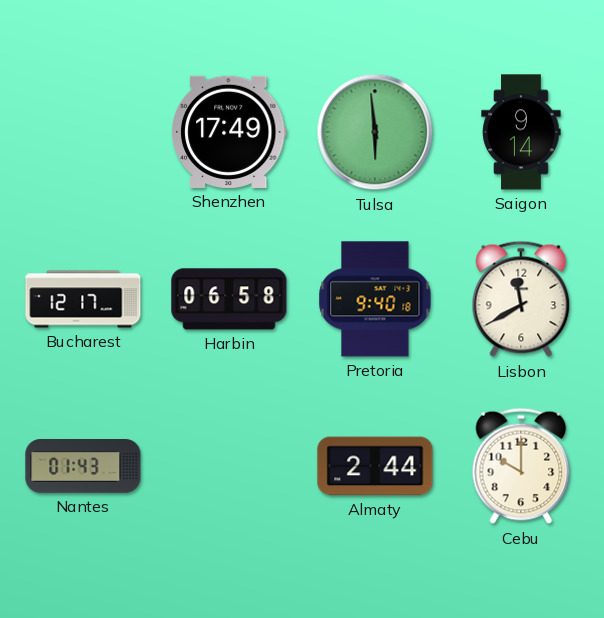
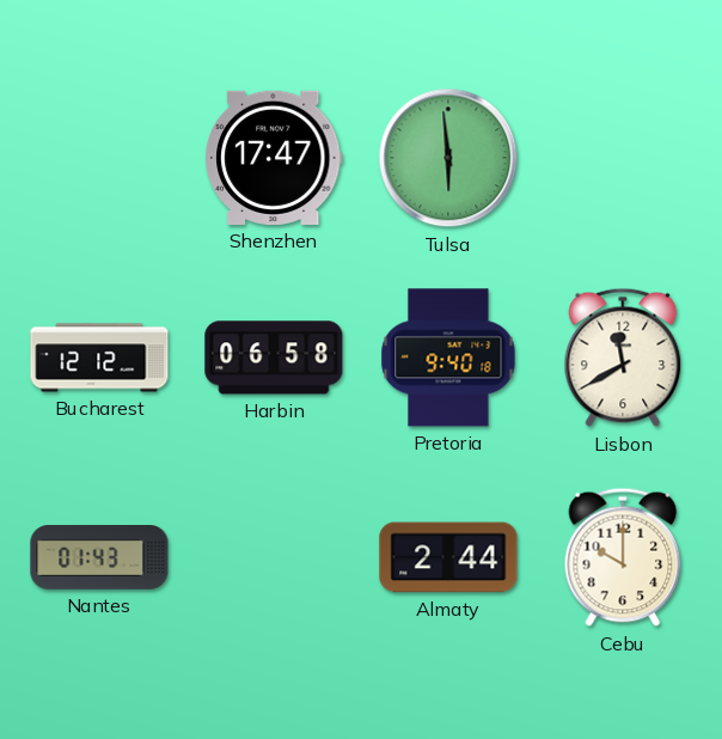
Shenzhen: 17:49 -> 17:47 (275, 158)
Saigon: 9:14 -> none (521, 132)
Bucharest: 12:17 -> 12:12 (99, 358)
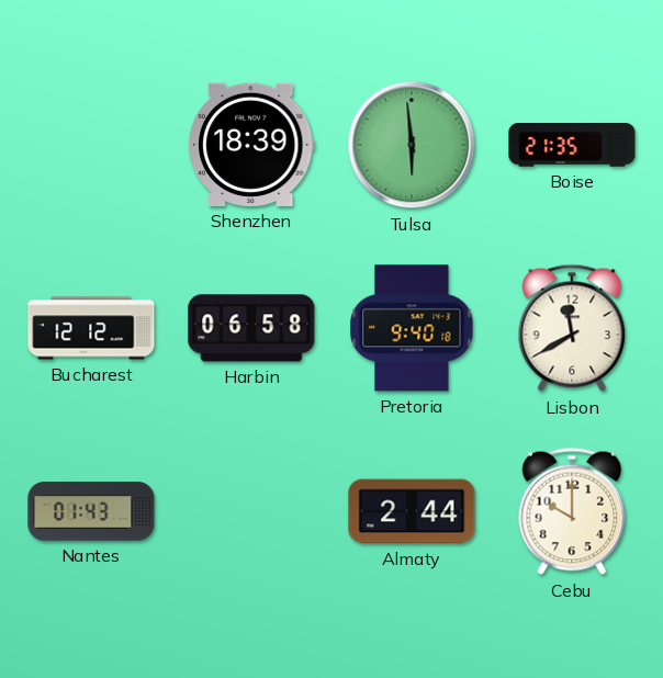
Shenzhen: 17:47 -> 18:39 (252, 145)
Boise: none -> 21:35 (572, 145)
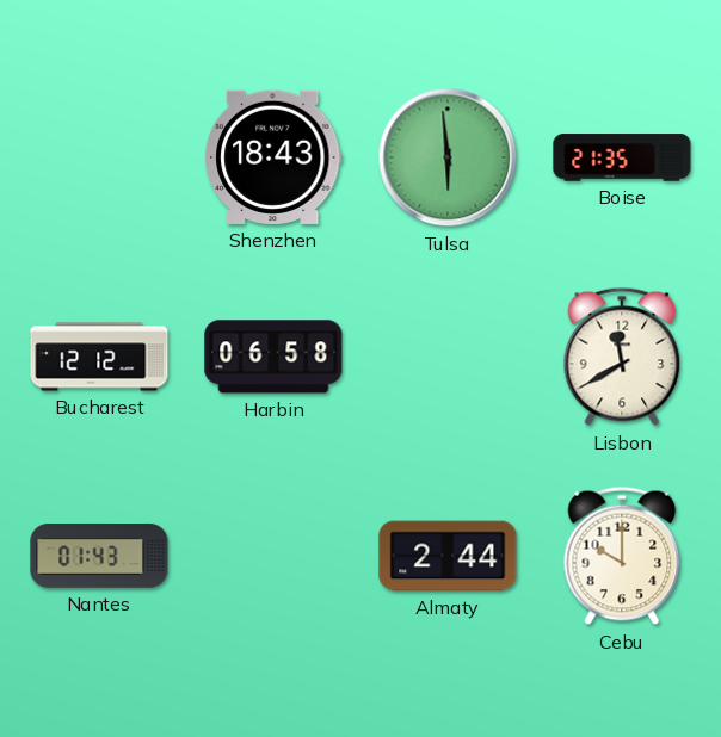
Shenzhen: 18:39 -> 18:43 (275, 157)
Pretoria: 9:40 -> none (412, 328)
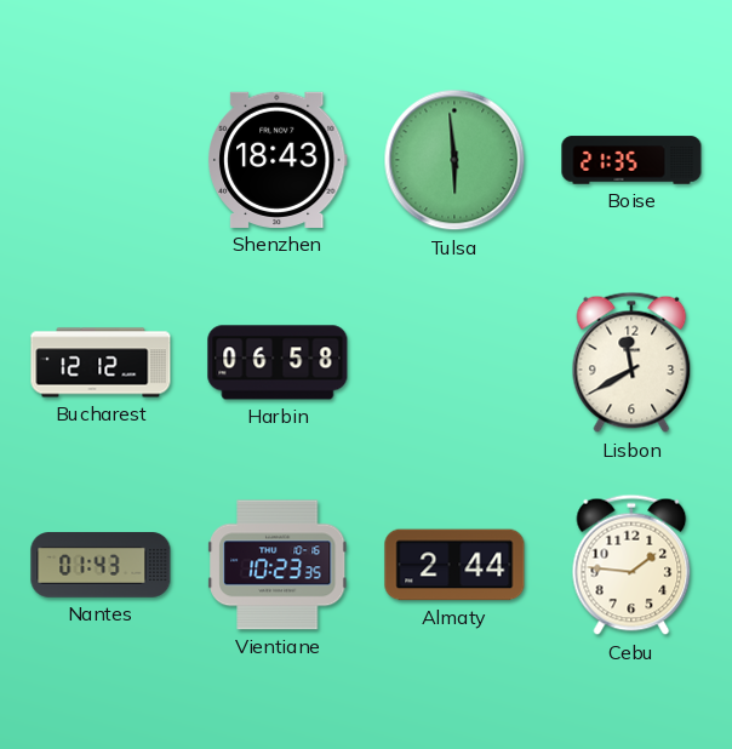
Vientiane: none -> 10:23 (278, 565)
Cebu: 10:00 -> 1:46 (631, 565)
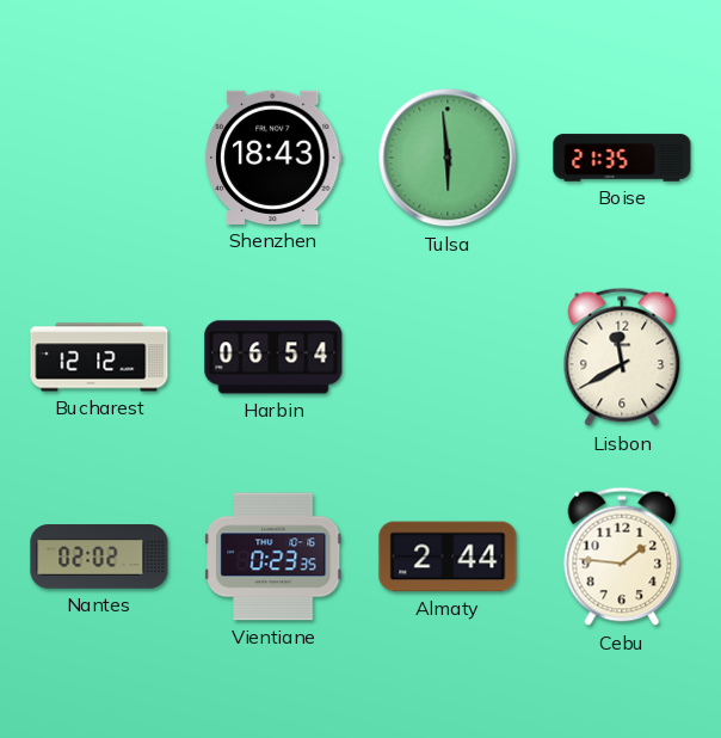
Harbin: 06:58 -> 06:54 (273, 357)
Nantes: 01:43 -> 02:02 (99, 558)
Vientiane: 10:23 -> 0:23 (273, 556)
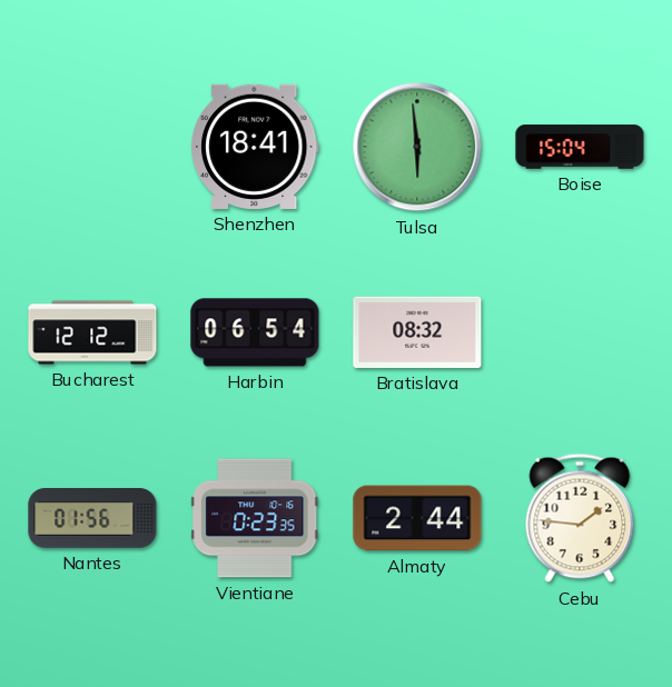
Shenzhen: 18:43 -> 18:41 (256, 147)
Boise: 21:35 -> 15:04 (580, 147)
Bratislava: none -> 08:32 (417, 332)
Lisbon: 11:40 -> none (622, 357)
Nantes: 02:02 -> 01:56 (92, 519)
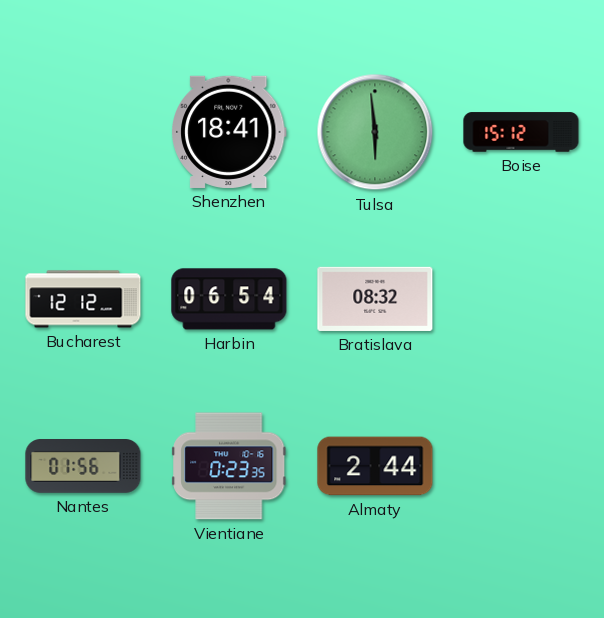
Boise: 15:04 -> 15:12 (521, 132)
Cebu: 1:46 -> none (580, 518)
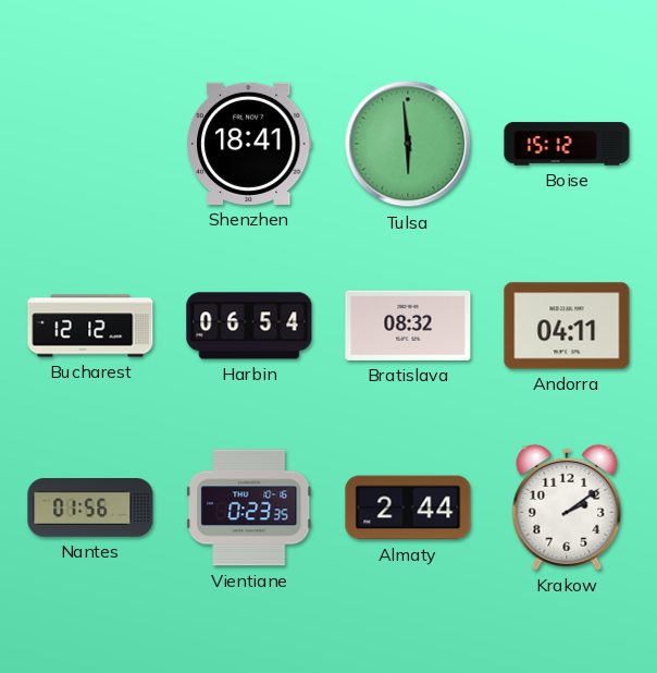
Andorra: none -> 04:11 (567, 326)
Krakow: none -> 2:09 (567, 507)
